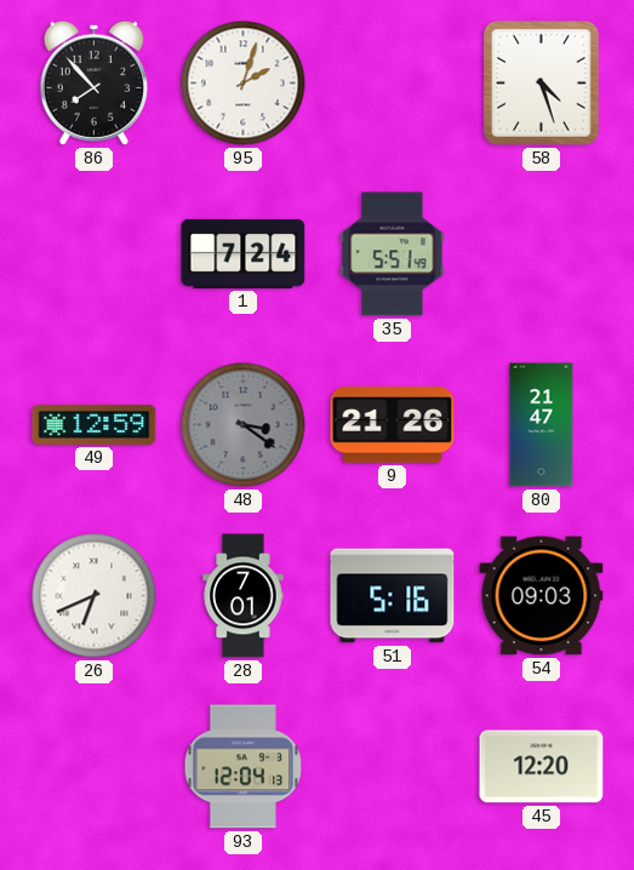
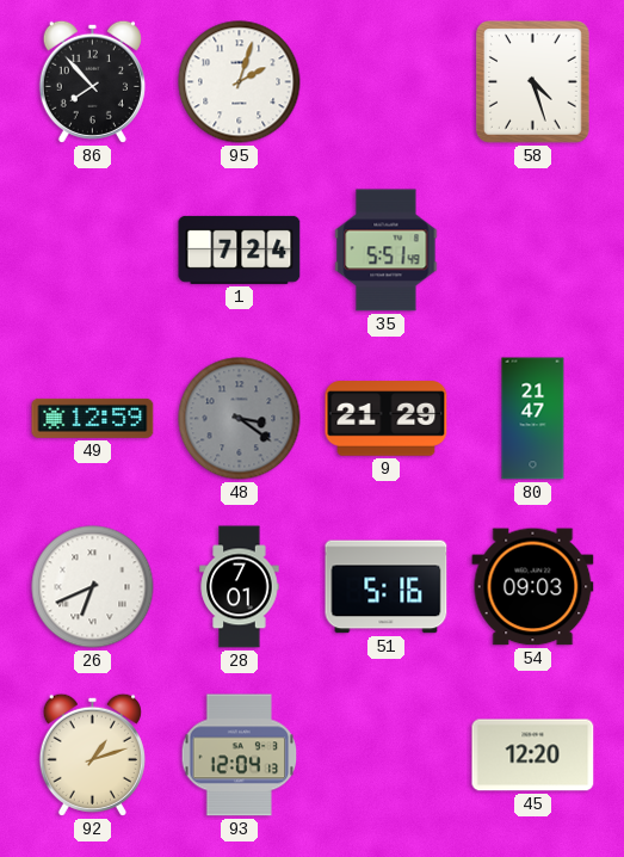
9: 21:26 -> 21:29 (387, 419)
92: none -> 1:12 (92, 754)
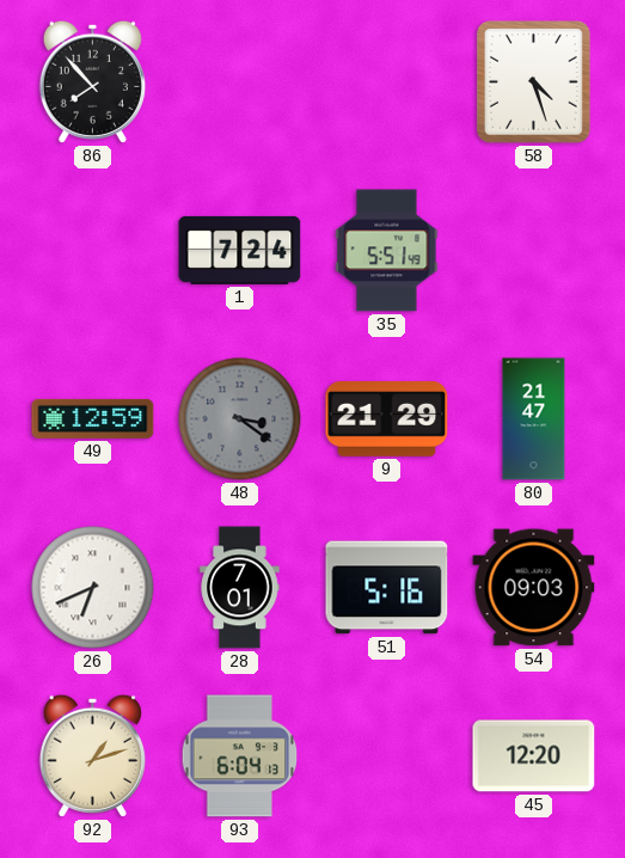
95: 2:03 -> none (240, 82)
93: 12:04 -> 6:04 (240, 756)
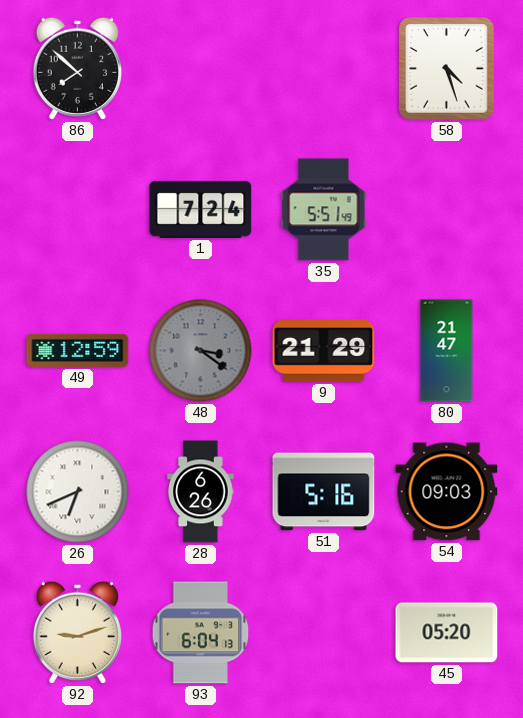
86: 7:53 -> 7:52 (77, 68)
28: 7:01 -> 6:26 (201, 492)
92: 1:12 -> 9:12 (77, 632)
45: 12:20 -> 05:20 (447, 633)
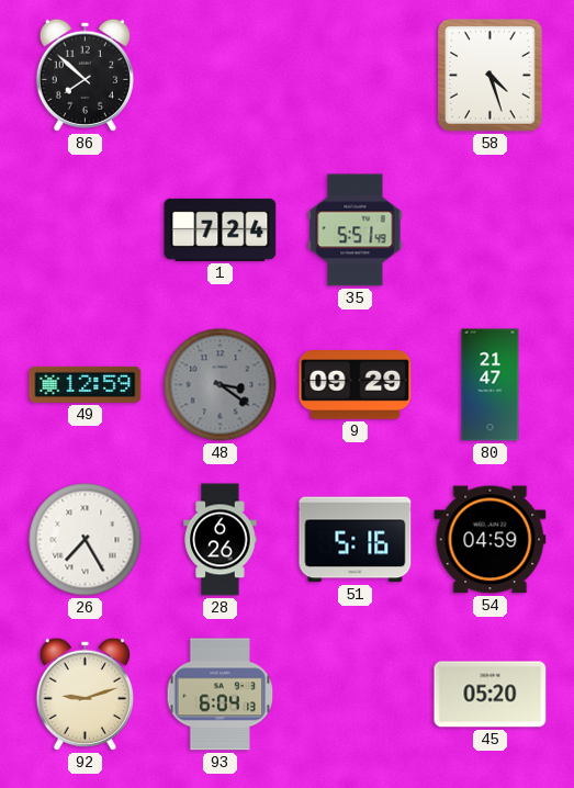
9: 21:29 -> 09:29 (356, 385)
26: 6:41 -> 7:25 (86, 540)
54: 09:03 -> 04:59 (491, 540)
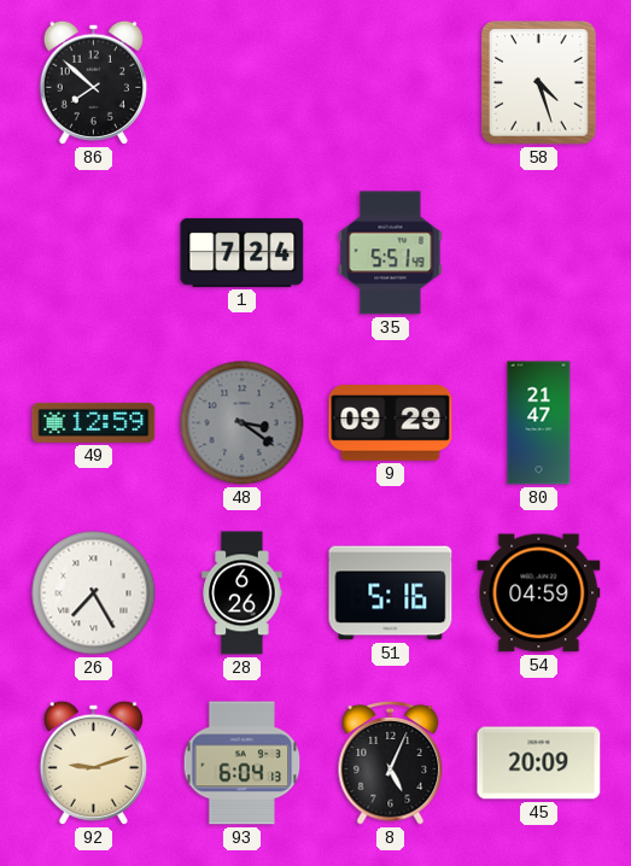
8: none -> 5:04 (391, 763)
45: 05:20 -> 20:09 (539, 763)
